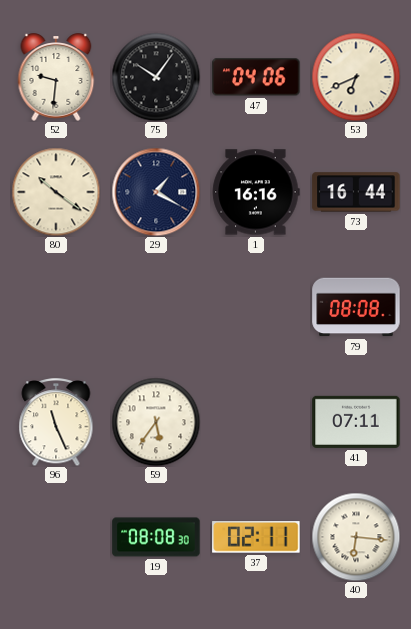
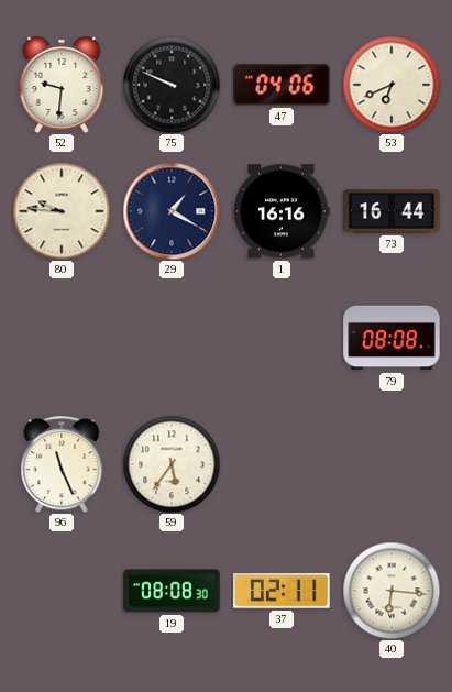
75: 10:06 -> 9:49 (172, 85)
80: 10:21 -> 9:46 (62, 211)
41: 07:11 -> none (356, 422)
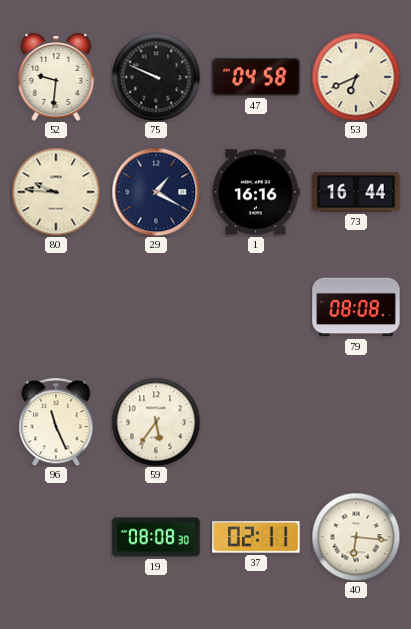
47: 04:06 -> 04:58 (256, 77)
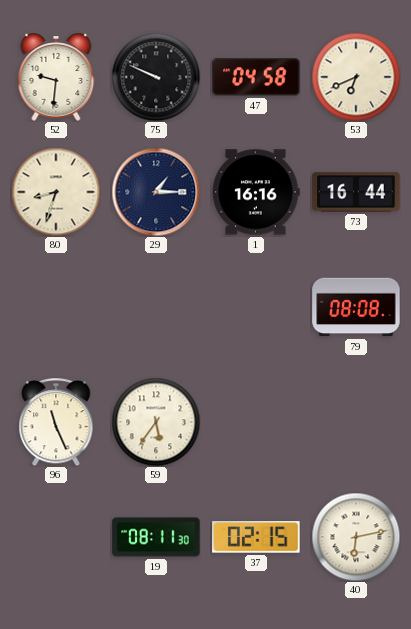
80: 9:46 -> 8:33 (56, 192)
29: 1:20 -> 1:15 (156, 192)
19: 08:08 -> 08:11 (156, 537)
37: 02:11 -> 02:15 (256, 537)
40: 6:16 -> 6:13 (356, 537)
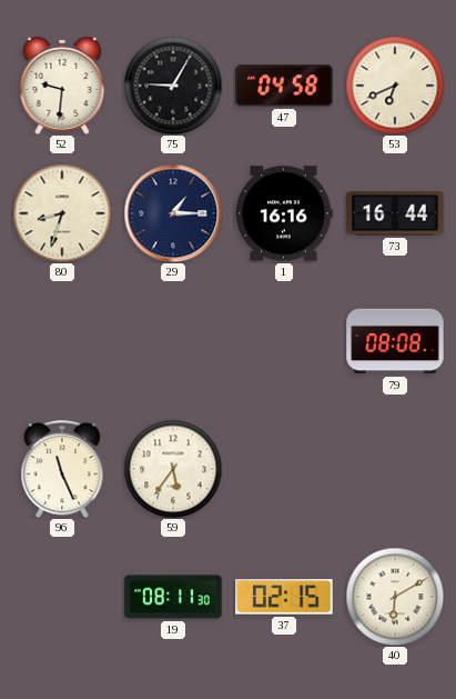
75: 9:49 -> 9:05 (173, 86)
40: 6:13 -> 6:10 (395, 597)
